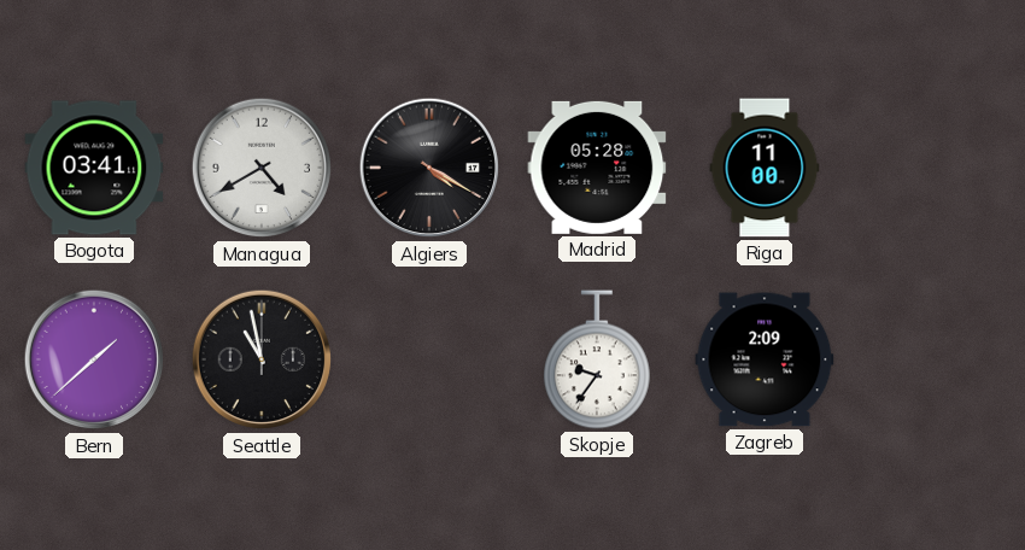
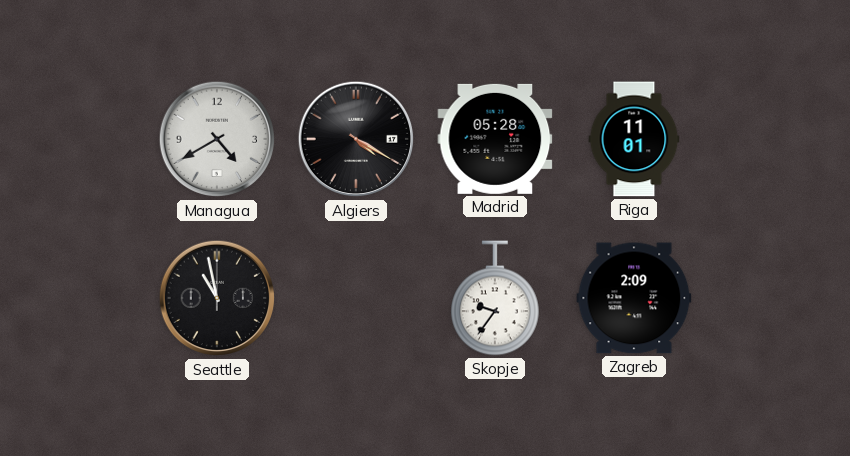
Bogota: 03:41 -> none (94, 168)
Riga: 11:00 -> 11:01 (634, 139)
Bern: 1:38 -> none (94, 359)
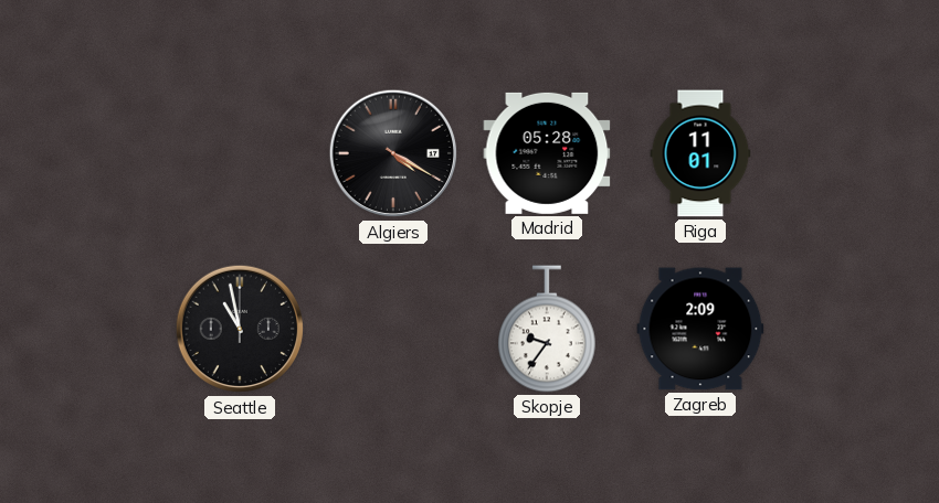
Managua: 4:40 -> none (217, 139)
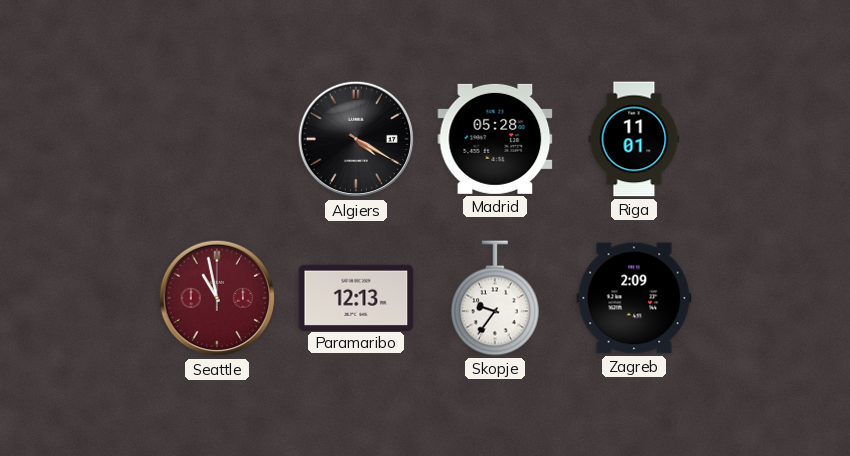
Seattle dial: black -> burgundy (217, 298)
Paramaribo: none -> 12:13 (356, 297)
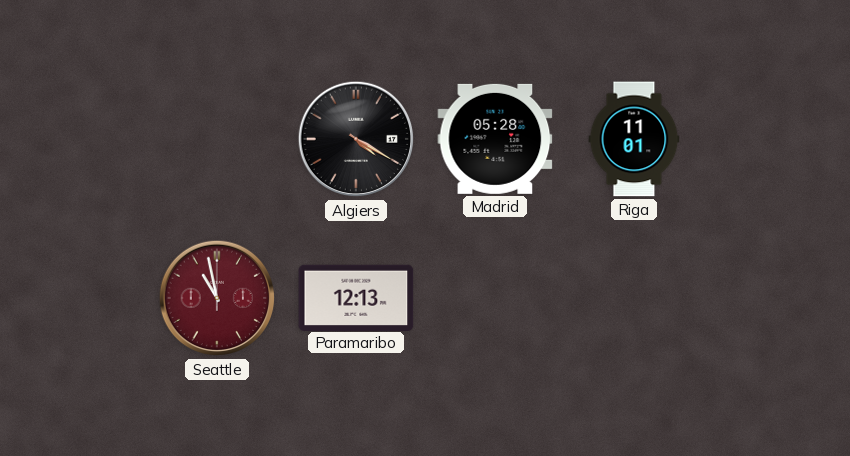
Skopje: 9:36 -> none (495, 298)
Zagreb: 2:09 -> none (634, 298)
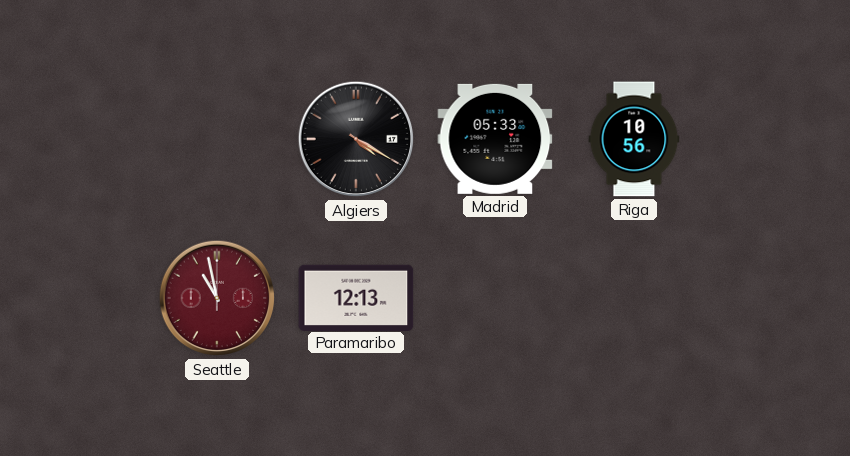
Madrid: 05:28 -> 05:33 (495, 139)
Riga: 11:01 -> 10:56 (634, 139)
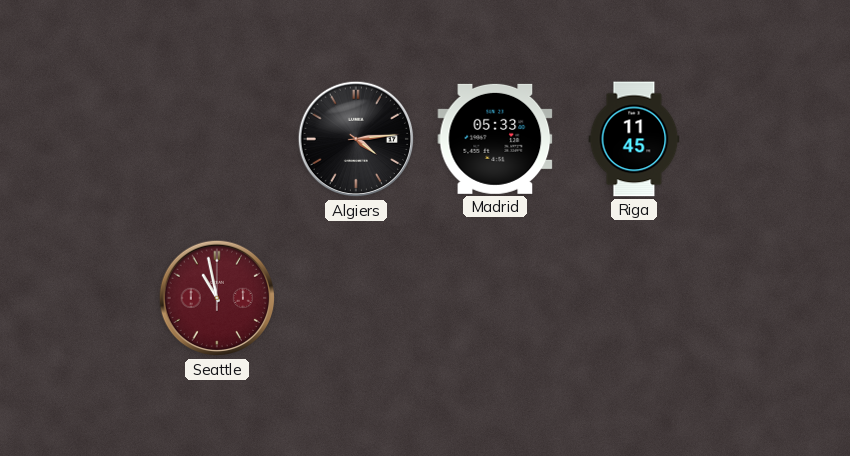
Algiers: 4:20 -> 4:14 (356, 139)
Riga: 10:56 -> 11:45 (634, 139)
Paramaribo: 12:13 -> none (356, 297)
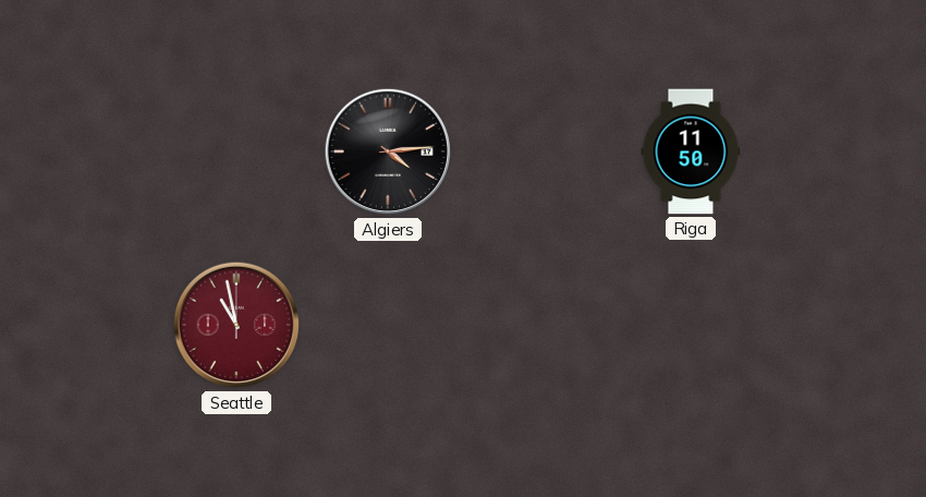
Madrid: 05:33 -> none (495, 139)
Riga: 11:45 -> 11:50 (691, 151)
